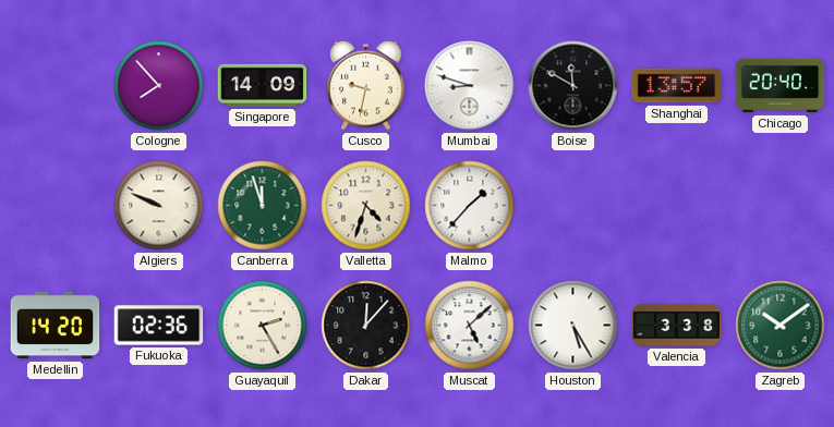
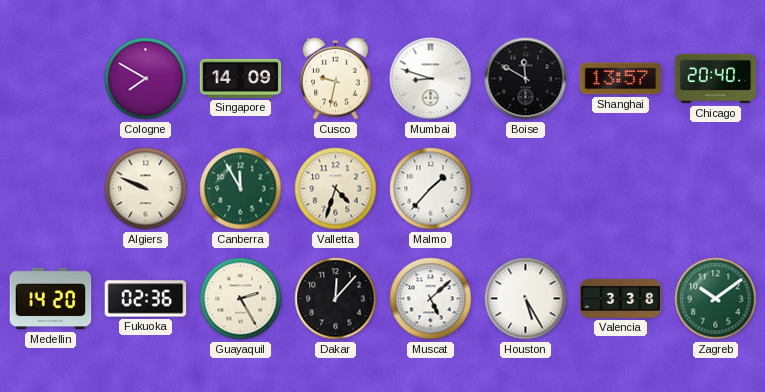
Cologne: 7:53 -> 7:50 (146, 79)
Canberra: 11:57 -> 11:55 (241, 189)
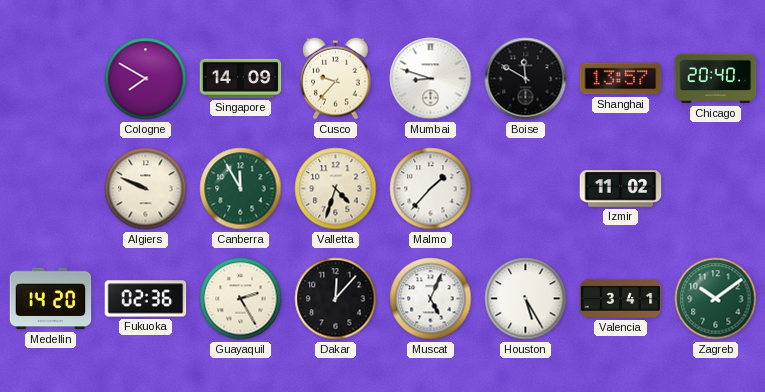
Cusco: 9:32 -> 9:37 (336, 78)
Izmir: none -> 11:02 (621, 189)
Muscat: 5:08 -> 5:04 (431, 299)
Valencia: 3:38 -> 3:41 (621, 298)
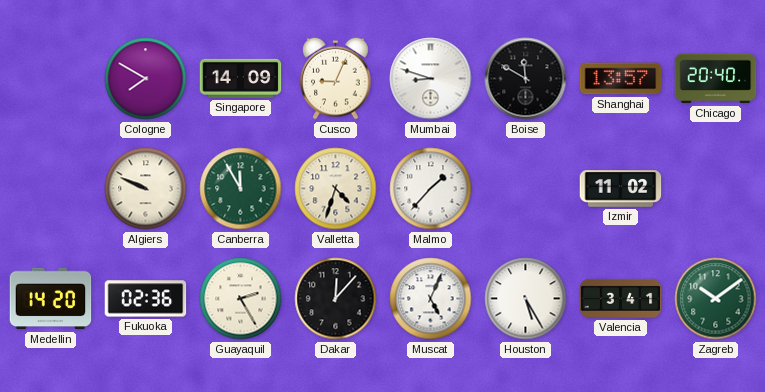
Cusco: 9:37 -> 9:04 (336, 78)
